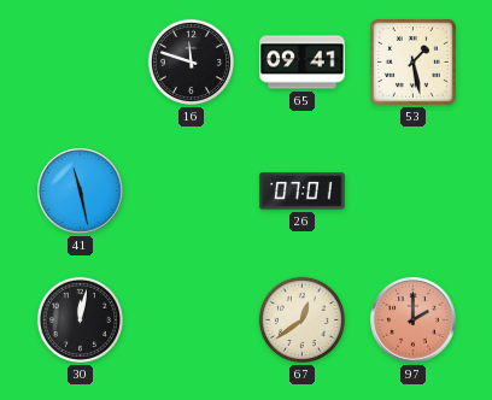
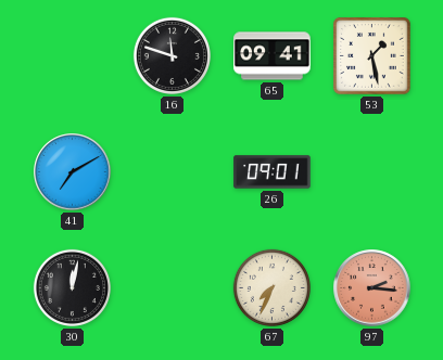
41: 11:28 -> 7:10 (73, 172)
26: 07:01 -> 09:01 (273, 172)
67: 12:39 -> 7:34 (271, 287)
97: 2:00 -> 2:16 (372, 288)
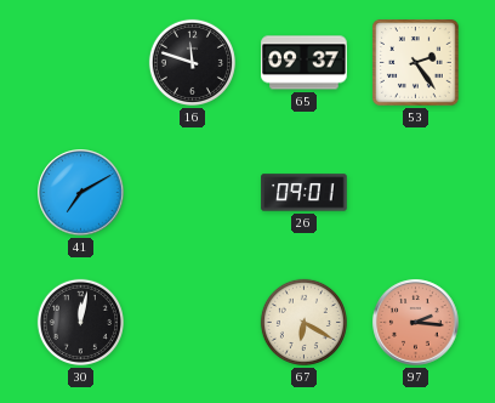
65: 09:41 -> 09:37 (305, 63)
53: 1:28 -> 2:24 (416, 63)
67: 7:34 -> 6:20 (303, 322)
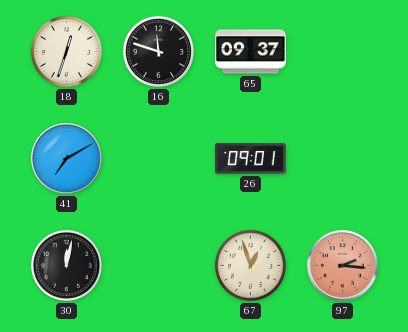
18: none -> 12:33 (66, 51)
53: 2:24 -> none (416, 63)
67: 6:20 -> 12:57 (250, 265)
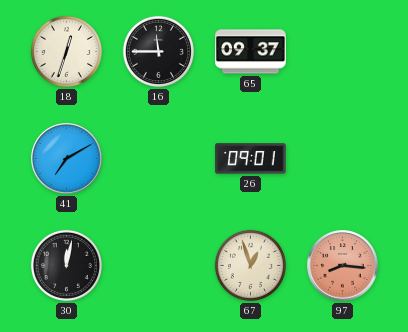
16: 11:48 -> 11:45 (158, 51)
97: 2:16 -> 8:16 (343, 266)
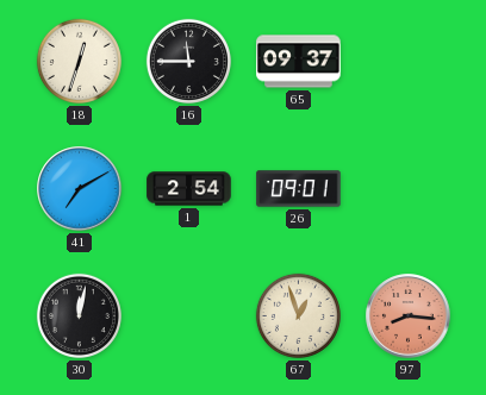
1: none -> 2:54 (189, 189)
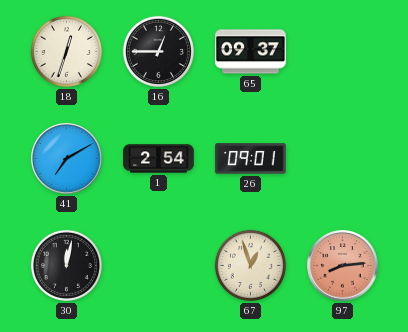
16: 11:45 -> 12:45 (158, 51)
97: 8:16 -> 8:14 (343, 266)
